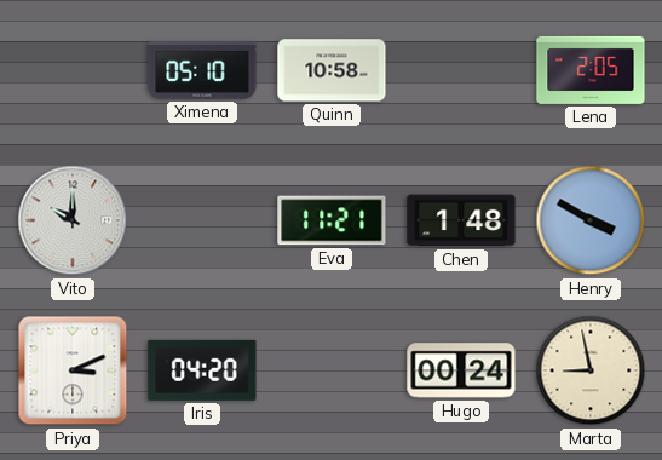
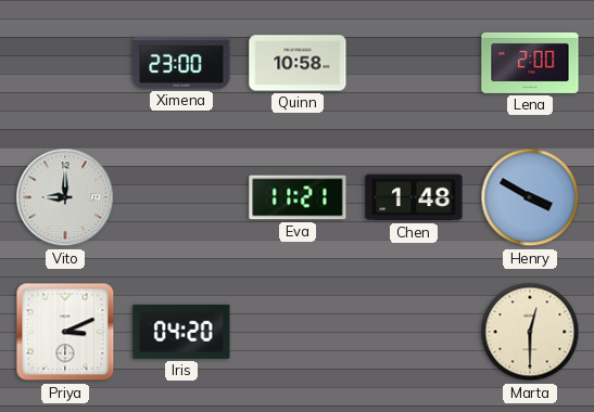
Ximena: 05:10 -> 23:00 (181, 63)
Lena: 2:05 -> 2:00 (530, 63)
Vito: 10:00 -> 9:00 (65, 197)
Hugo: 00:24 -> none (461, 370)
Marta: 8:58 -> 12:30 (530, 332)
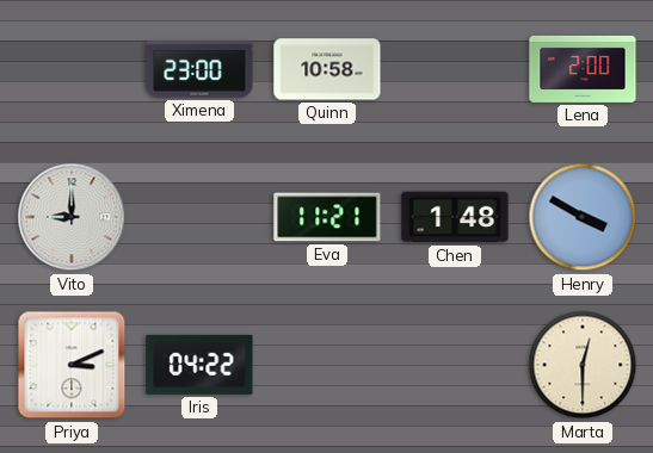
Iris: 04:20 -> 04:22 (199, 365)
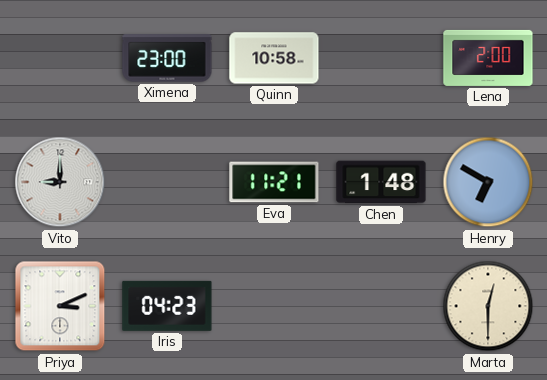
Henry: 3:50 -> 6:50 (488, 182)
Iris: 04:22 -> 04:23 (167, 306)
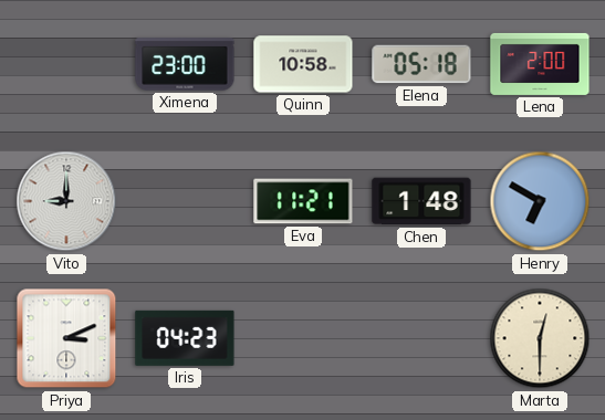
Elena: none -> 05:18 (421, 64)
